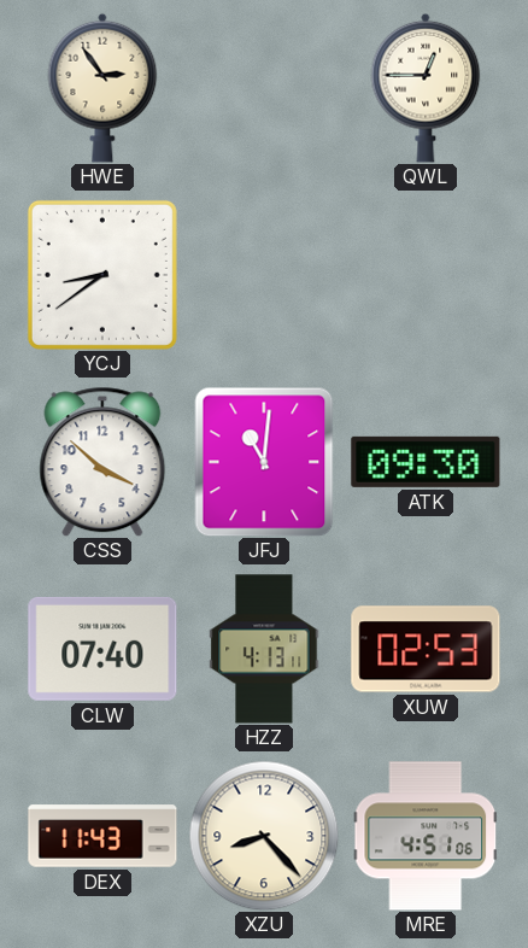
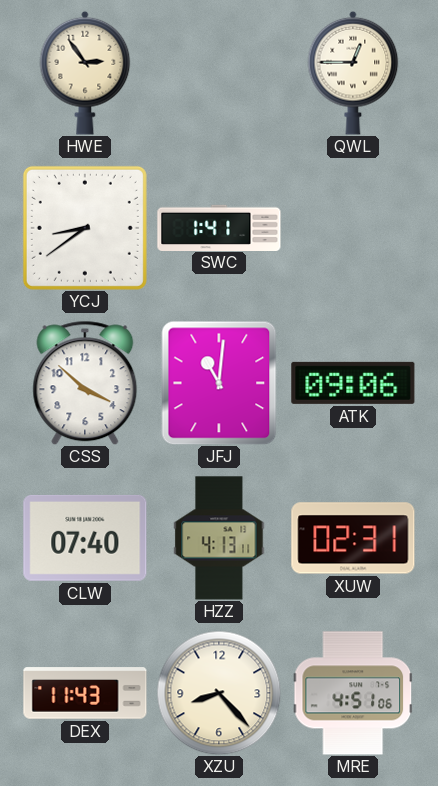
SWC: none -> 1:41 (219, 227)
ATK: 09:30 -> 09:06 (353, 383)
XUW: 02:53 -> 02:31 (353, 538)
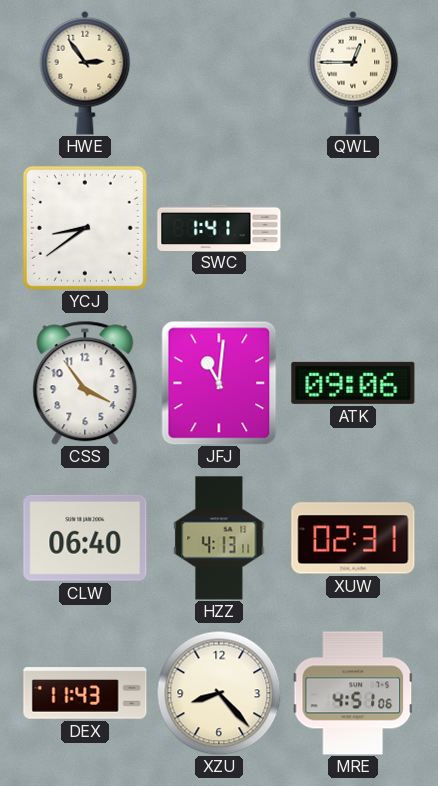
CSS: 3:52 -> 3:54 (85, 383)
CLW: 07:40 -> 06:40 (85, 538)
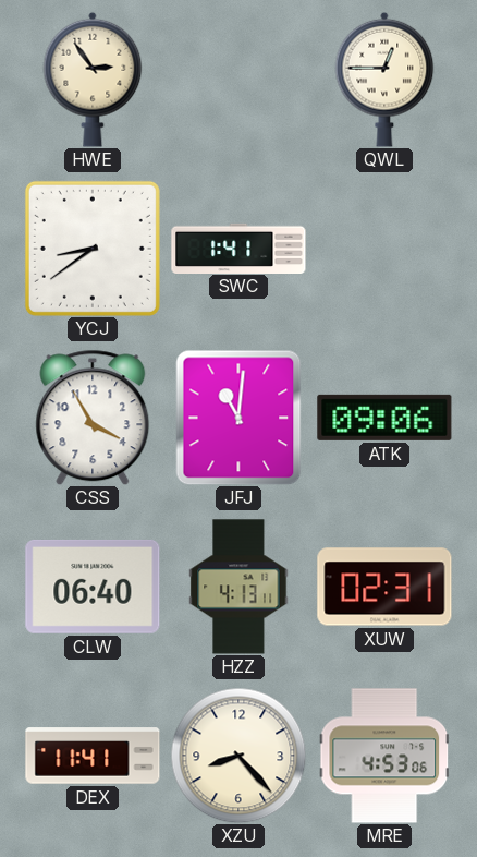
CSS: 3:54 -> 3:55 (93, 418)
DEX: 11:43 -> 11:41 (93, 756)
MRE: 4:51 -> 4:53 (384, 756)
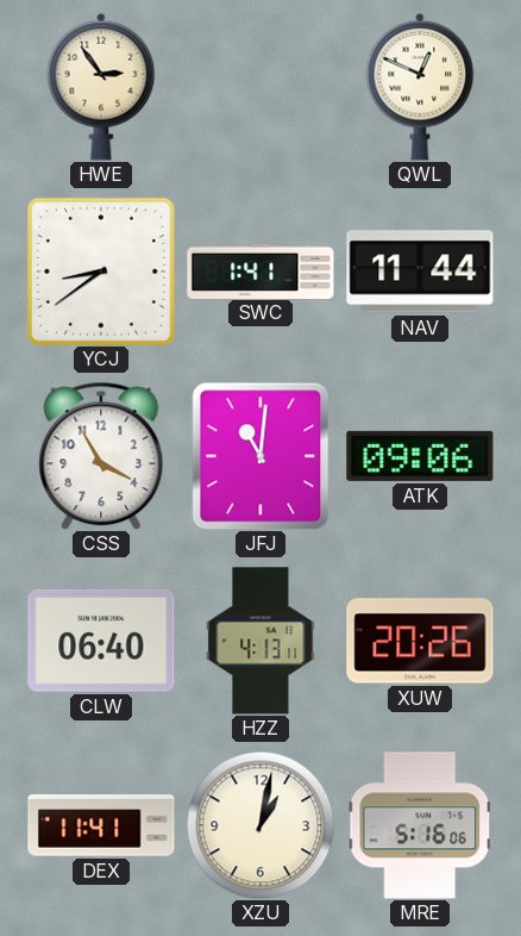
QWL: 12:45 -> 12:49 (420, 87)
NAV: none -> 11:44 (420, 272)
XUW: 02:31 -> 20:26 (420, 641)
XZU: 8:23 -> 1:02 (260, 825)
MRE: 4:53 -> 5:16 (420, 825)
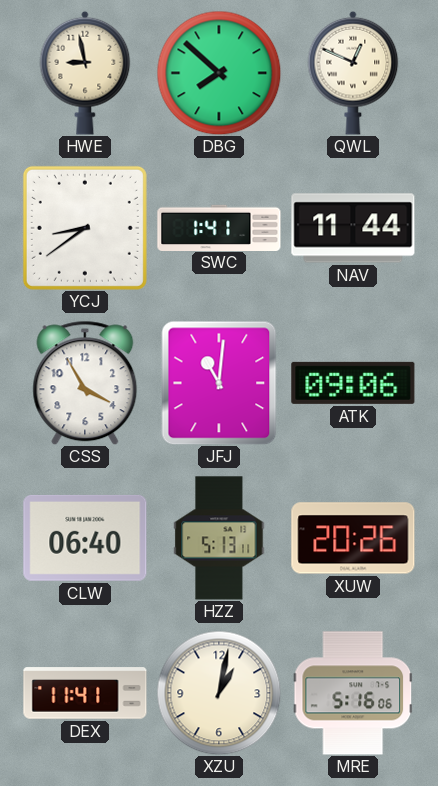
HWE: 2:54 -> 8:58 (85, 73)
DBG: none -> 7:52 (219, 73)
HZZ: 4:13 -> 5:13 (219, 538)
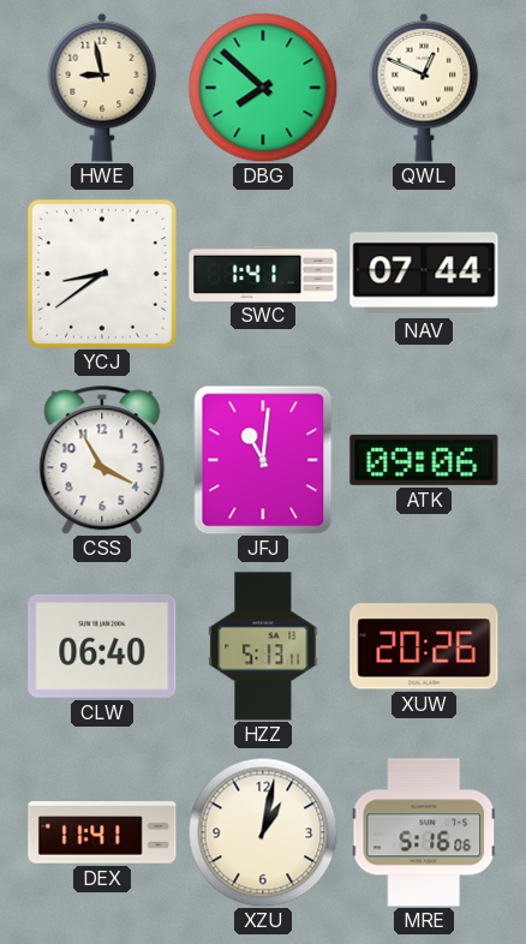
NAV: 11:44 -> 07:44 (424, 274)
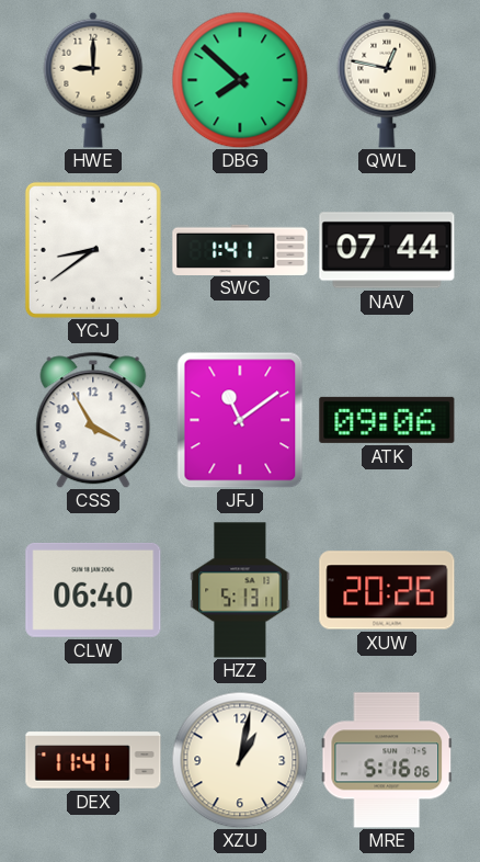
HWE: 8:58 -> 9:00 (93, 80)
QWL: 12:49 -> 12:47 (387, 80)
JFJ: 11:01 -> 11:09 (240, 420)
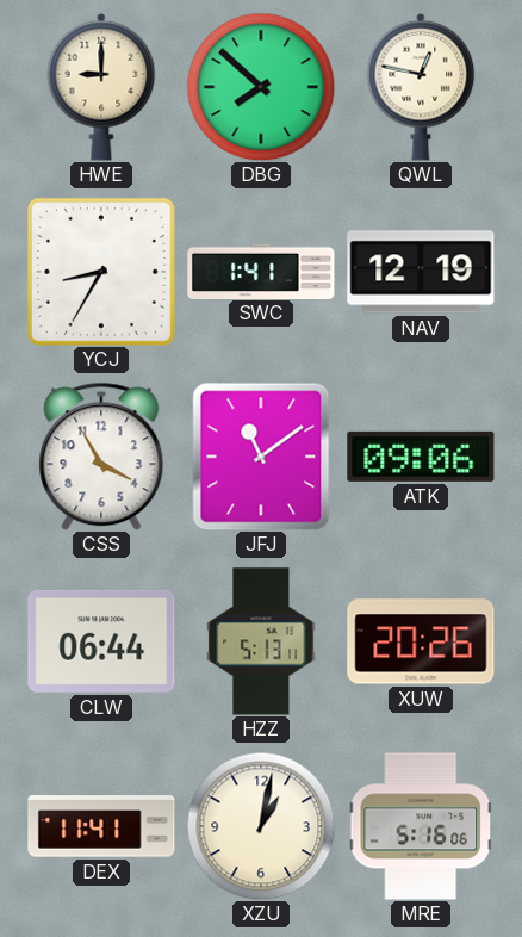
YCJ: 8:39 -> 8:35 (101, 272)
NAV: 07:44 -> 12:19 (421, 272)
CLW: 06:40 -> 06:44 (101, 641)
